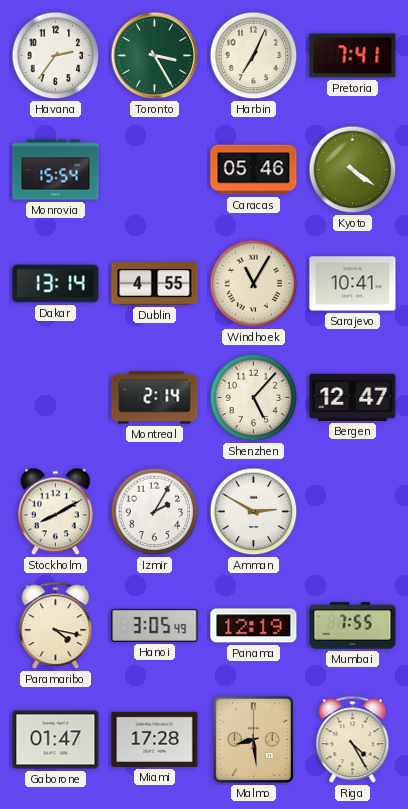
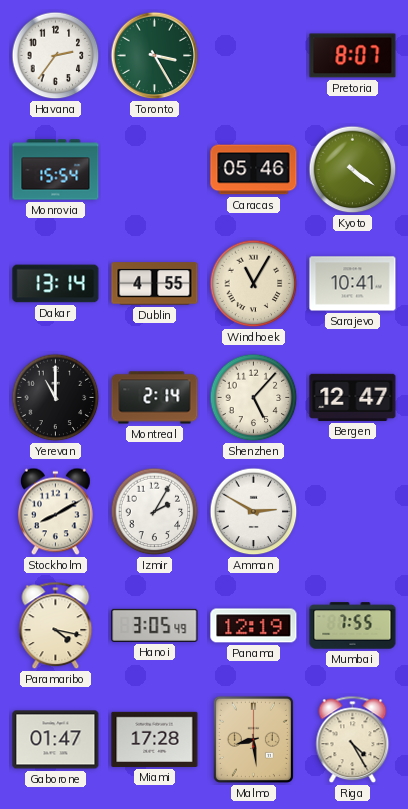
Harbin: 7:04 -> none (254, 56)
Pretoria: 7:41 -> 8:07 (353, 56)
Yerevan: none -> 11:00 (56, 398)
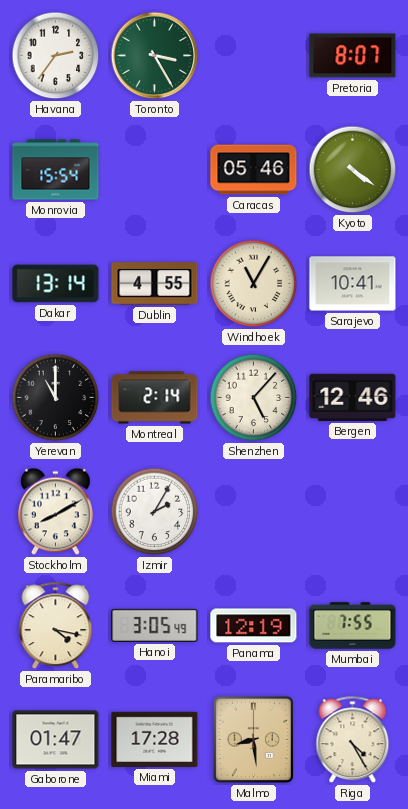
Bergen: 12:47 -> 12:46 (353, 397)
Amman: 2:50 -> none (254, 512)
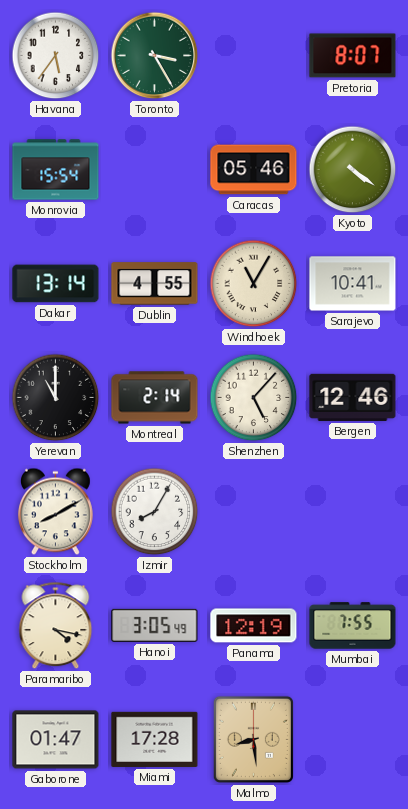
Havana: 2:36 -> 5:36 (56, 56)
Izmir: 2:05 -> 8:05 (155, 512)
Riga: 4:25 -> none (353, 740)
